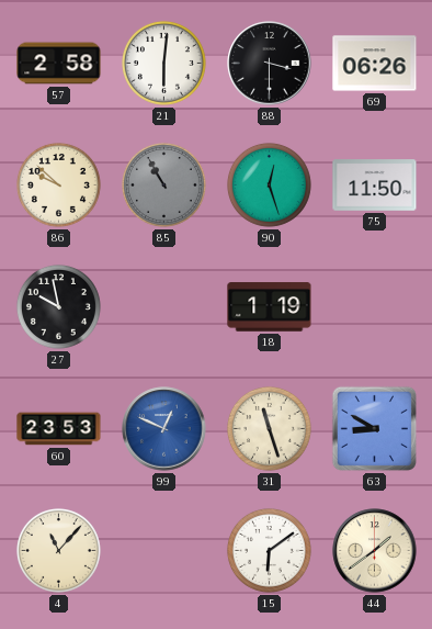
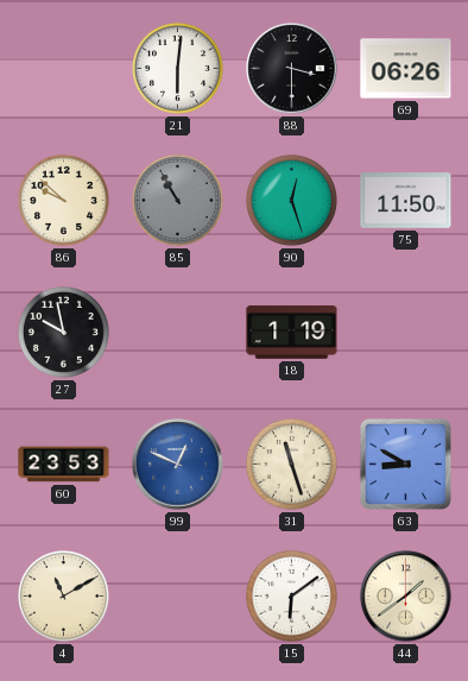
57: 2:58 -> none (59, 64)
4: 11:07 -> 11:10 (63, 595)
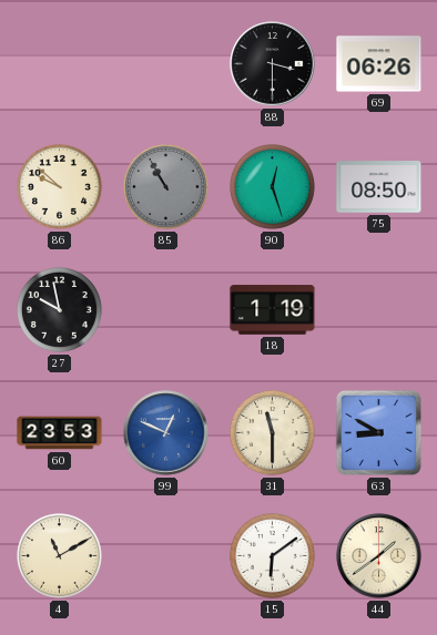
21: 6:01 -> none (177, 68)
75: 11:50 -> 08:50 (379, 187)
31: 11:27 -> 11:30 (272, 432)
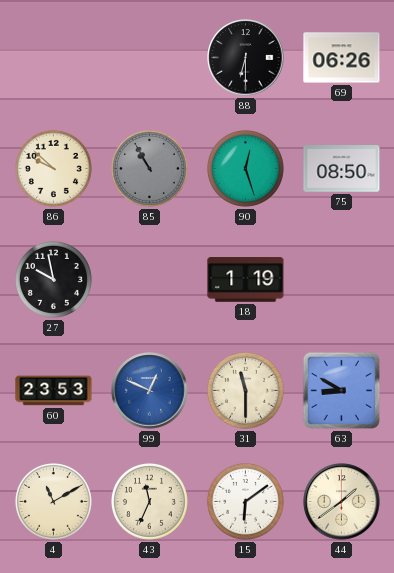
88: 3:30 -> 6:30 (246, 58)
43: none -> 11:34 (149, 501)
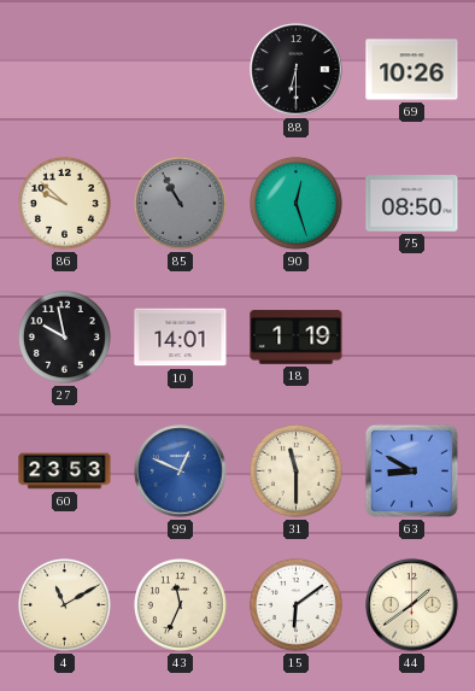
69: 06:26 -> 10:26 (412, 70)
10: none -> 14:01 (181, 338)
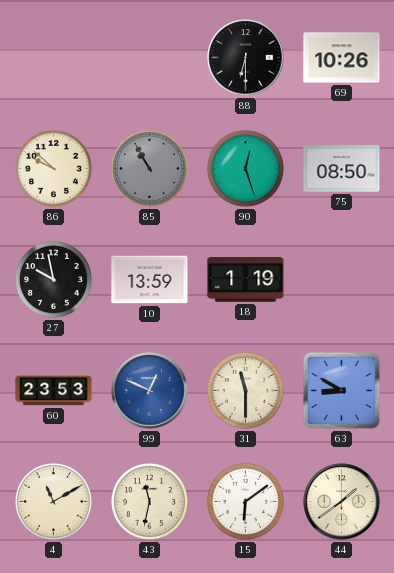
10: 14:01 -> 13:59 (150, 280)
43: 11:34 -> 11:32 (149, 501)
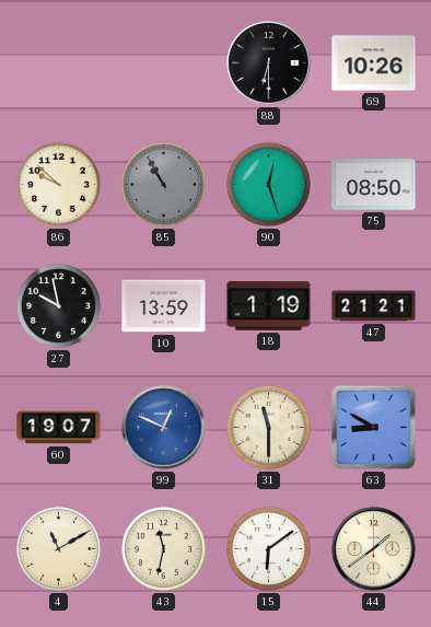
47: none -> 21:21 (374, 306)
60: 23:53 -> 19:07 (59, 428)
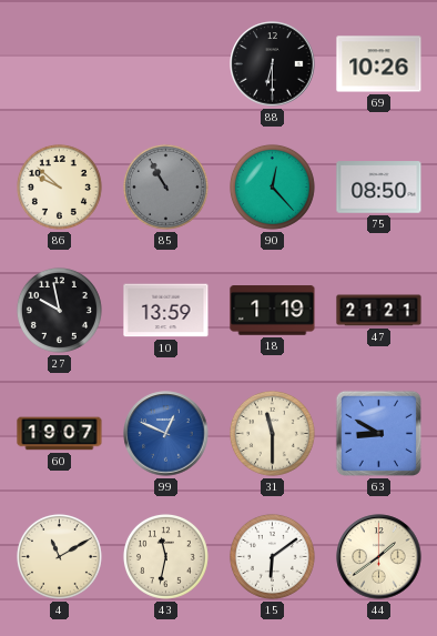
90: 12:27 -> 12:23 (272, 186)
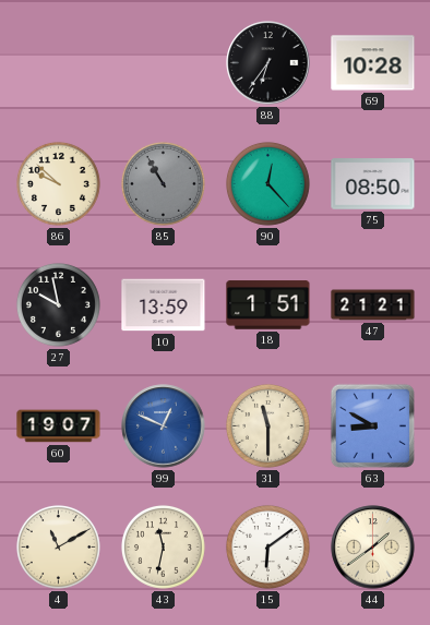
88: 6:30 -> 6:36 (268, 63)
69: 10:26 -> 10:28 (373, 63)
18: 1:19 -> 1:51 (268, 305)
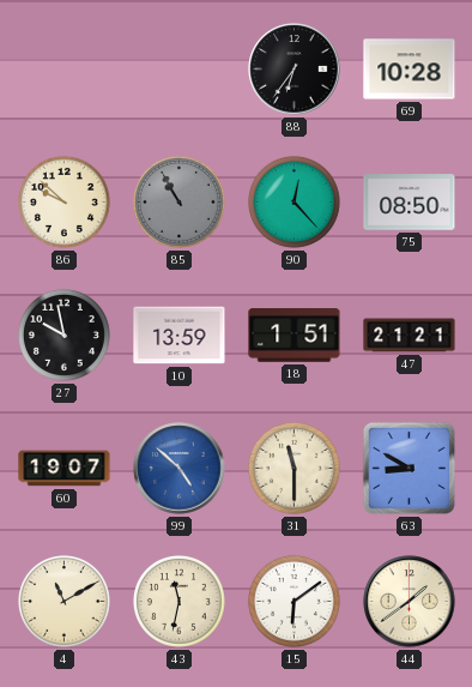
99: 12:49 -> 4:52 (180, 469)
